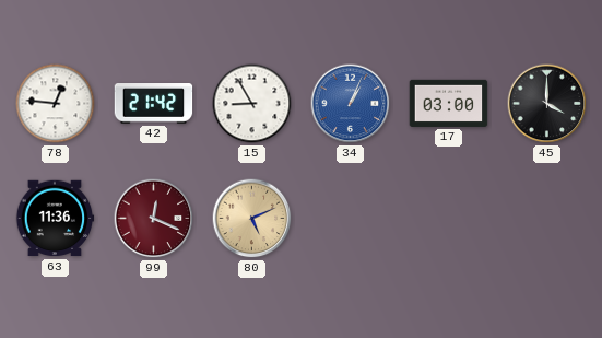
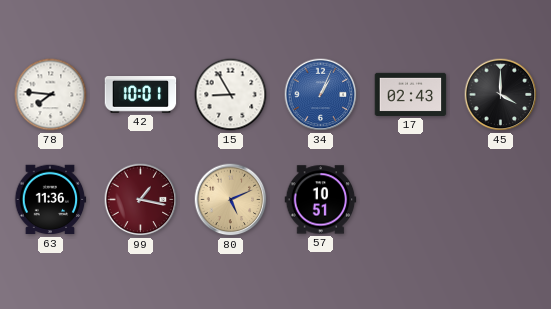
78: 12:46 -> 7:46 (51, 95)
42: 21:42 -> 10:01 (141, 95)
17: 03:00 -> 02:43 (411, 94)
99: 12:19 -> 1:17 (141, 200)
57: none -> 10:51 (321, 200)
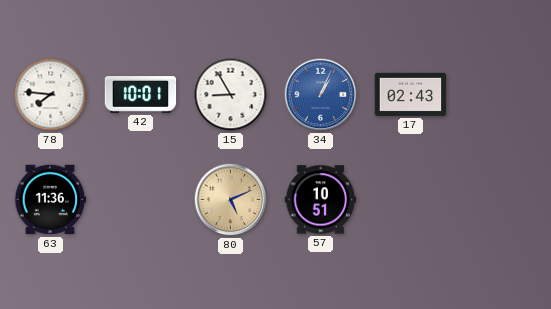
45: 4:00 -> none (501, 95)
99: 1:17 -> none (141, 200)
